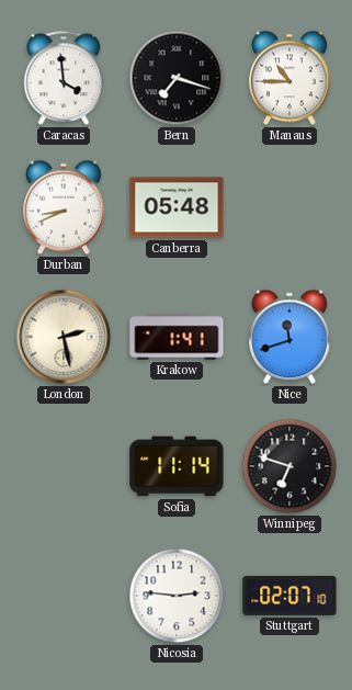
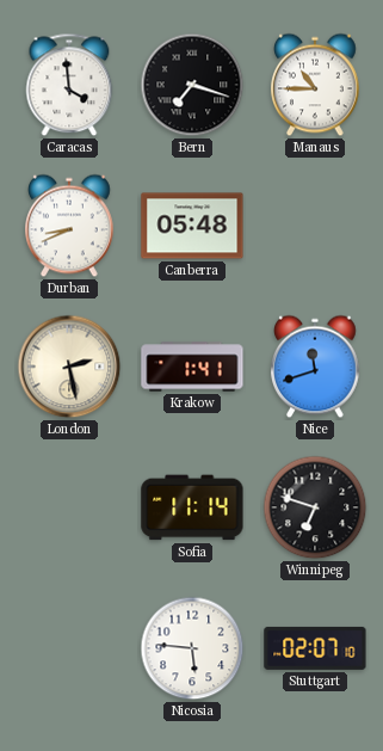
Nicosia: 2:46 -> 5:46 (192, 648)
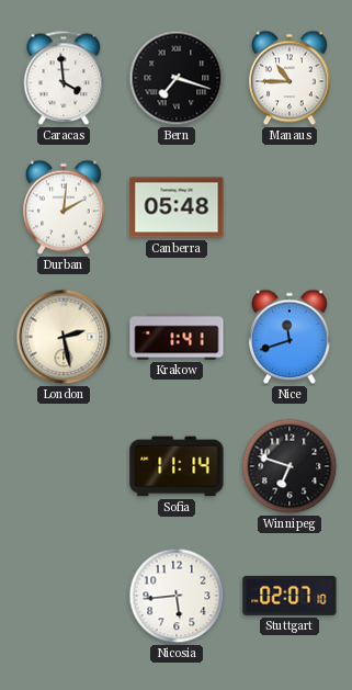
Durban: 8:41 -> 2:01 (65, 207)
Nicosia: 5:46 -> 5:44 (177, 596)
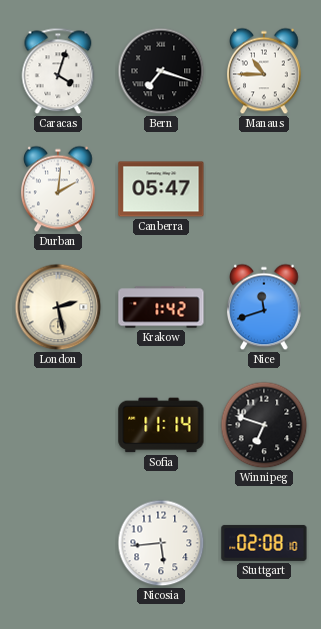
Caracas: 3:59 -> 4:03 (58, 71)
Canberra: 05:48 -> 05:47 (161, 189)
Krakow: 1:41 -> 1:42 (161, 307)
Stuttgart: 02:07 -> 02:08 (264, 543)
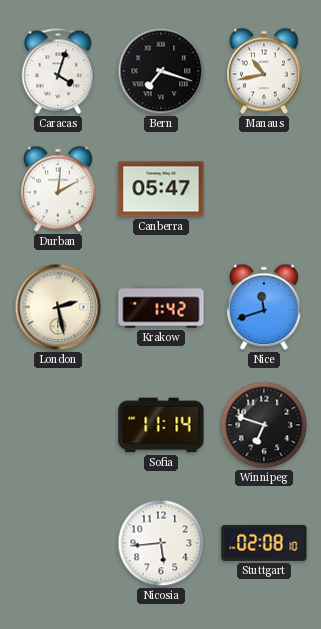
Manaus: 10:45 -> 10:43 (265, 71)
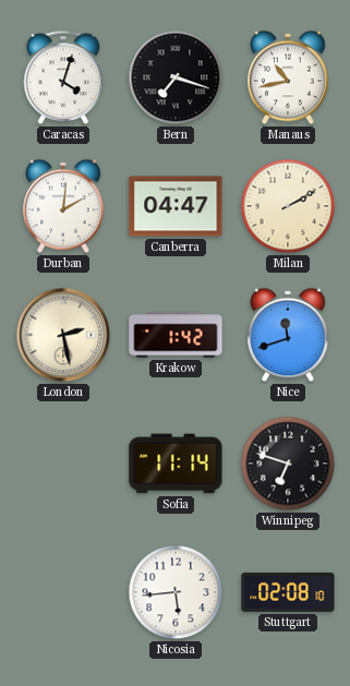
Canberra: 05:47 -> 04:47 (176, 206)
Milan: none -> 2:10 (288, 206)
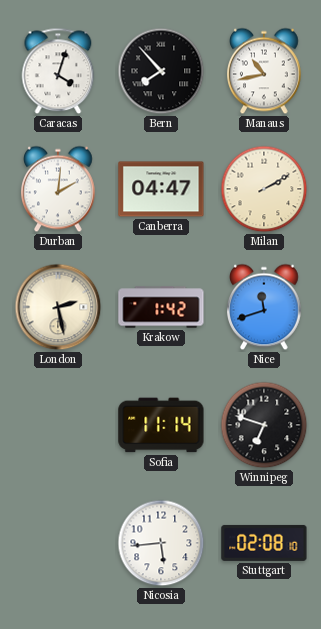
Bern: 7:18 -> 7:53 (161, 71)
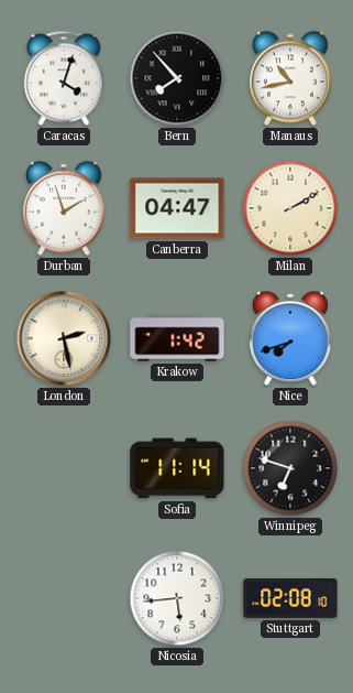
Durban: 2:01 -> 1:57 (65, 208)
Nice: 11:42 -> 7:42 (291, 338)
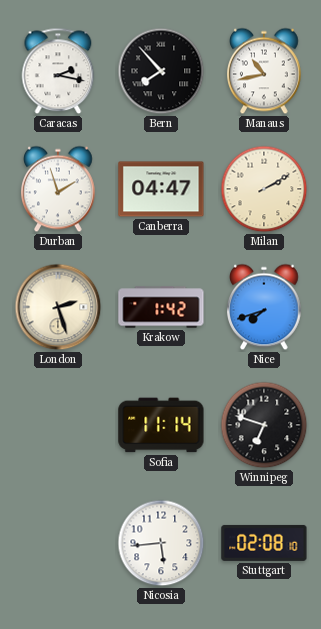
Caracas: 4:03 -> 2:17 (58, 71)
London: 2:28 -> 2:27 (58, 307)
